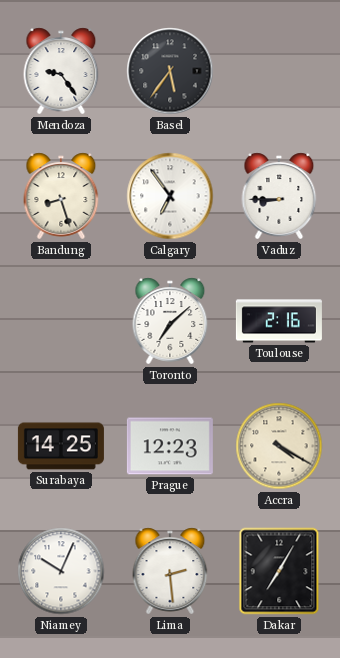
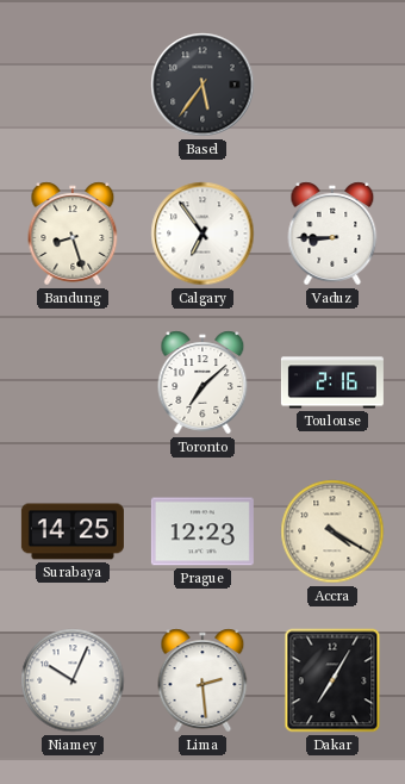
Mendoza: 9:24 -> none (61, 71)
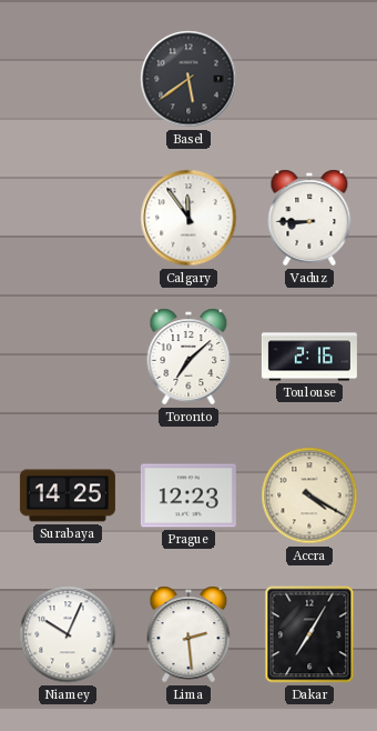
Basel: 5:36 -> 5:39 (188, 79)
Bandung: 8:27 -> none (73, 234)
Calgary: 6:54 -> 11:54 (188, 218)
